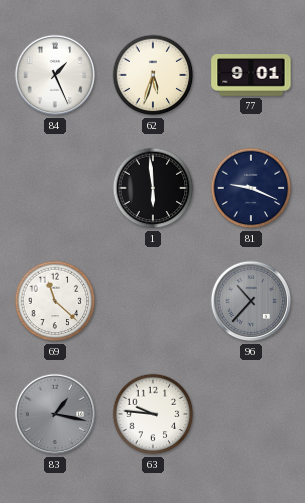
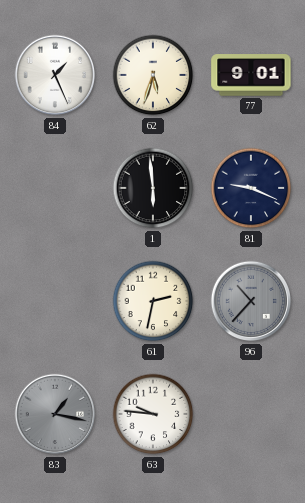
69: 11:22 -> none (55, 301)
61: none -> 2:32 (153, 301)
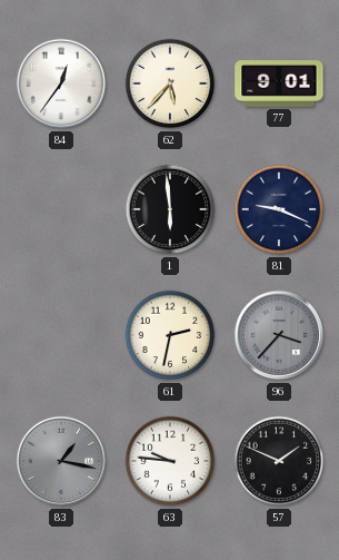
84: 1:26 -> 12:36 (61, 83)
62: 5:33 -> 5:37 (170, 83)
96: 10:37 -> 3:37 (279, 335)
57: none -> 1:49 (279, 461)
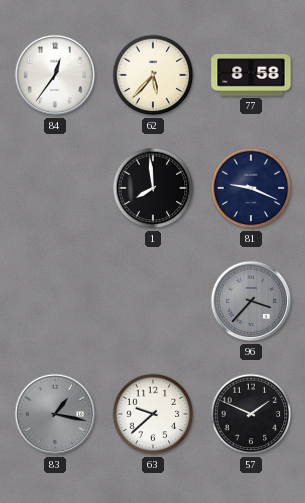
77: 9:01 -> 8:58 (251, 75)
1: 5:59 -> 7:59 (153, 188)
61: 2:32 -> none (170, 335)
63: 9:46 -> 9:38 (153, 414)
